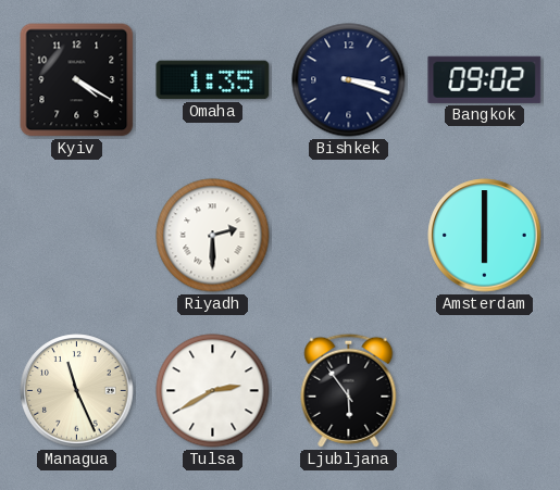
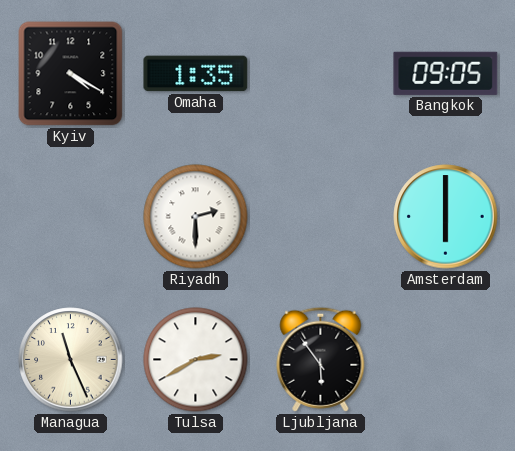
Bishkek: 3:18 -> none (349, 80)
Bangkok: 09:02 -> 09:05 (446, 73)
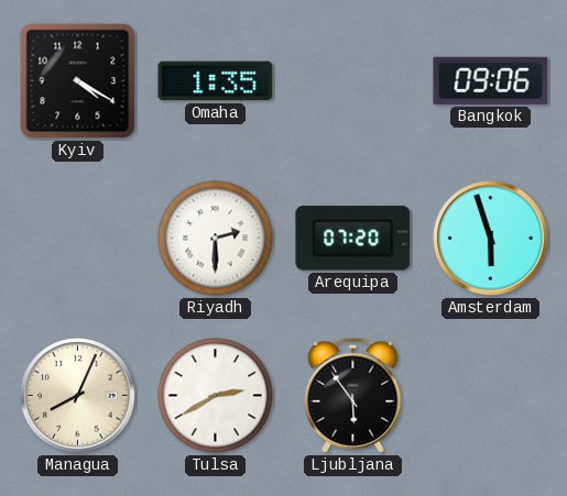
Bangkok: 09:05 -> 09:06 (491, 80)
Arequipa: none -> 07:20 (353, 239)
Amsterdam: 6:00 -> 5:57 (491, 239)
Managua: 11:26 -> 8:04 (78, 396)
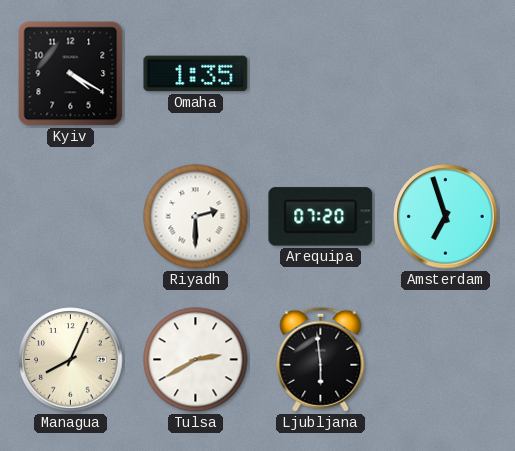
Bangkok: 09:06 -> none (491, 80)
Amsterdam: 5:57 -> 6:57 (446, 217)
Ljubljana: 5:54 -> 5:59 (321, 359)
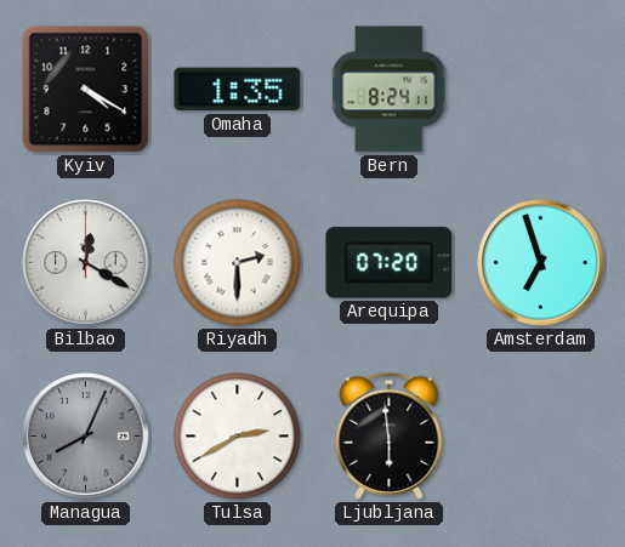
Bern: none -> 8:24 (390, 90)
Bilbao: none -> 12:20 (86, 263)
Managua dial: cream -> grey (86, 437)
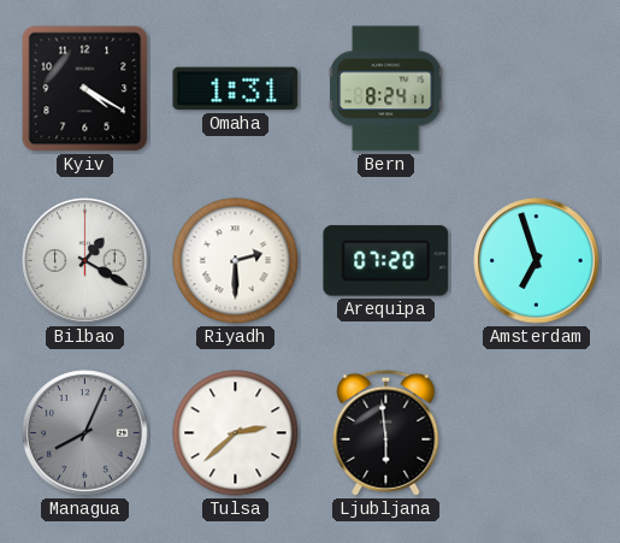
Omaha: 1:35 -> 1:31 (236, 89)
Bilbao: 12:20 -> 1:20 (85, 261)
Tulsa: 2:40 -> 2:38 (236, 433)
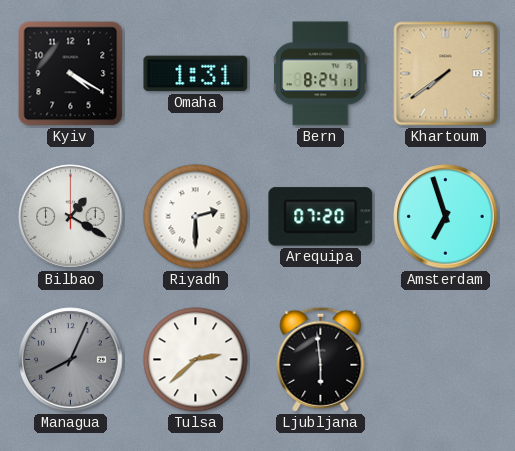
Khartoum: none -> 7:39 (446, 74)
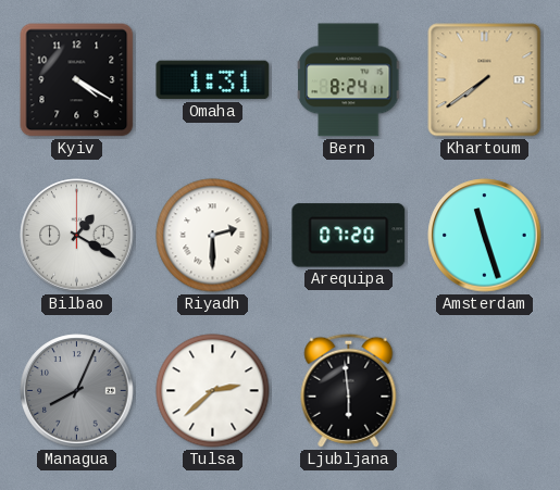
Amsterdam: 6:57 -> 11:27 (485, 236)
